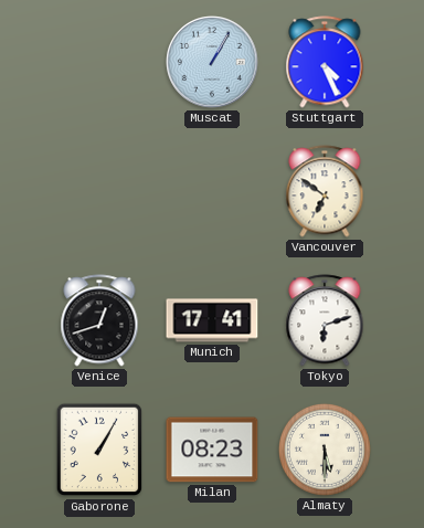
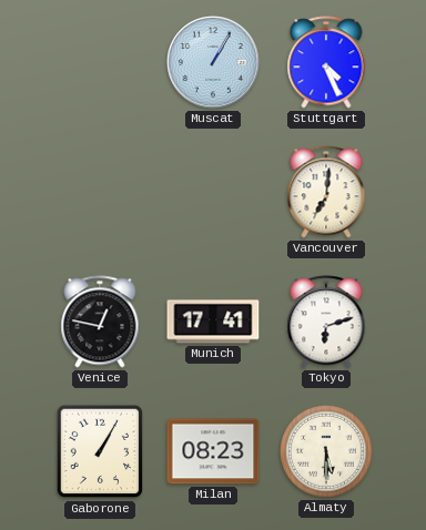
Vancouver: 6:51 -> 7:01 (326, 192)
Venice: 12:42 -> 12:47 (100, 322)
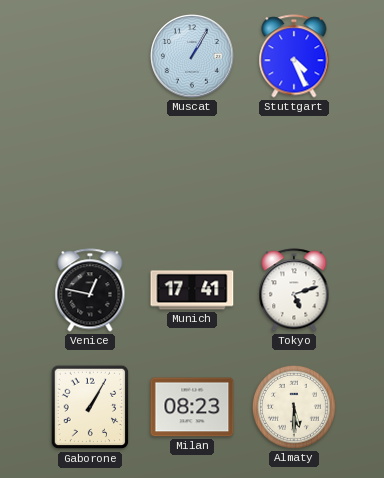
Vancouver: 7:01 -> none (326, 192)
Tokyo: 6:12 -> 5:12 (294, 290)
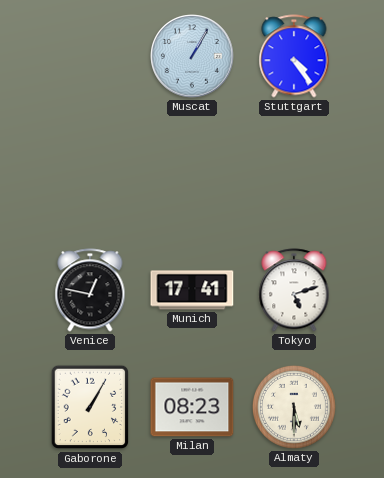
Stuttgart: 4:26 -> 4:24 (294, 56)
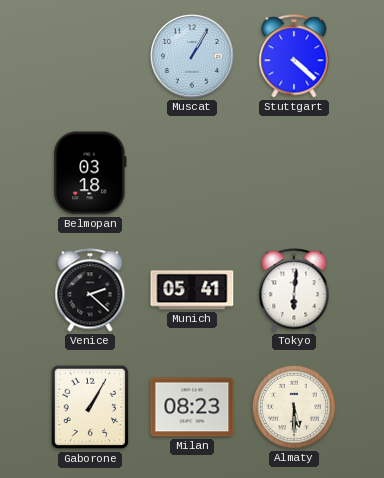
Stuttgart: 4:24 -> 4:22 (294, 56)
Belmopan: none -> 03:18 (90, 173)
Venice: 12:47 -> 2:22 (90, 290)
Munich: 17:41 -> 05:41 (192, 290)
Tokyo: 5:12 -> 6:01 (294, 290)
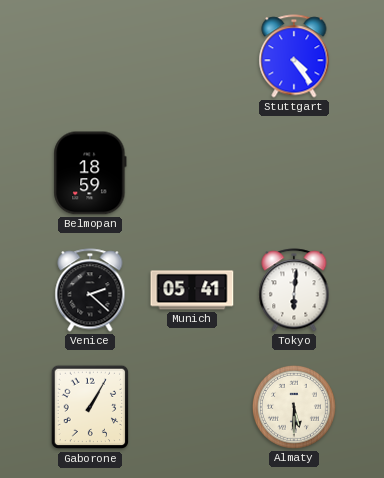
Muscat: 1:05 -> none (192, 56)
Stuttgart: 4:22 -> 4:24 (294, 56)
Belmopan: 03:18 -> 18:59 (90, 173)
Milan: 08:23 -> none (192, 407)
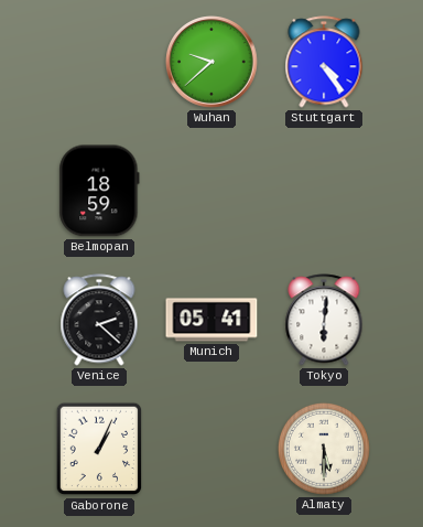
Wuhan: none -> 9:38 (211, 62)
Gaborone: 1:05 -> 1:04 (99, 449)
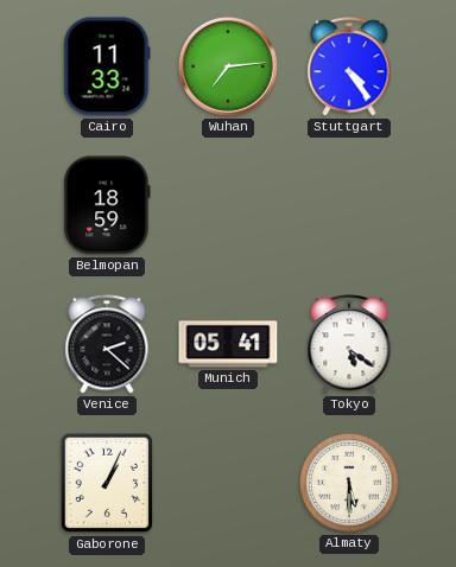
Cairo: none -> 11:33 (107, 66)
Wuhan: 9:38 -> 7:14 (228, 66)
Tokyo: 6:01 -> 5:21 (349, 344)
